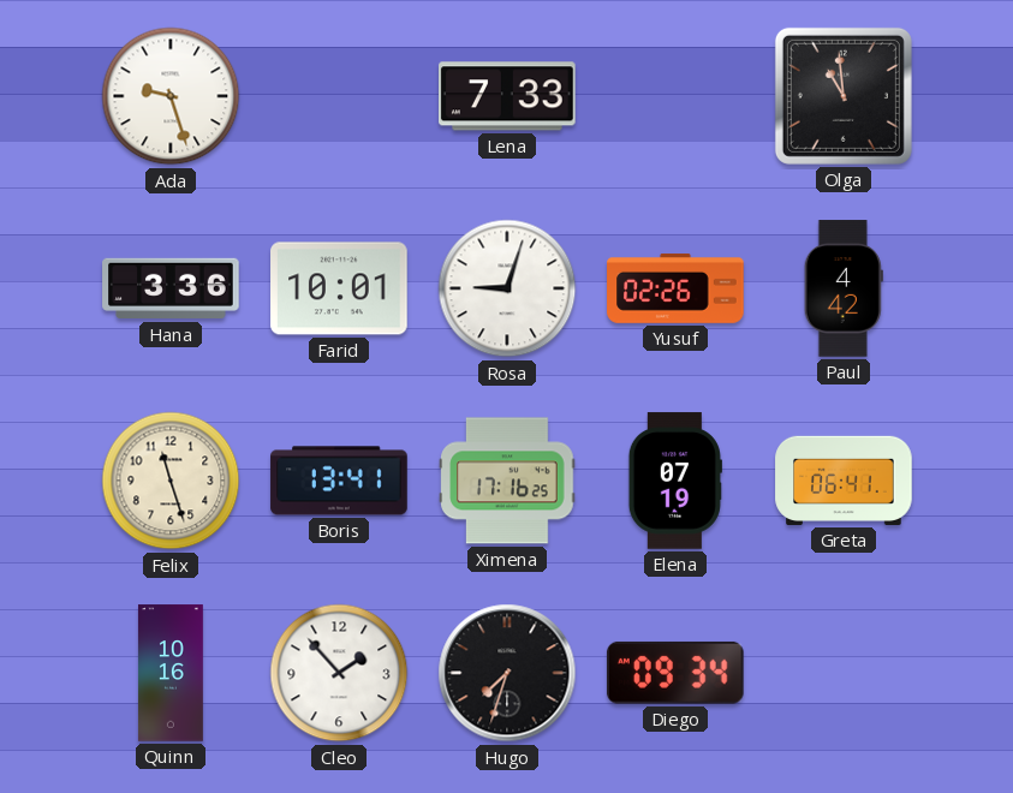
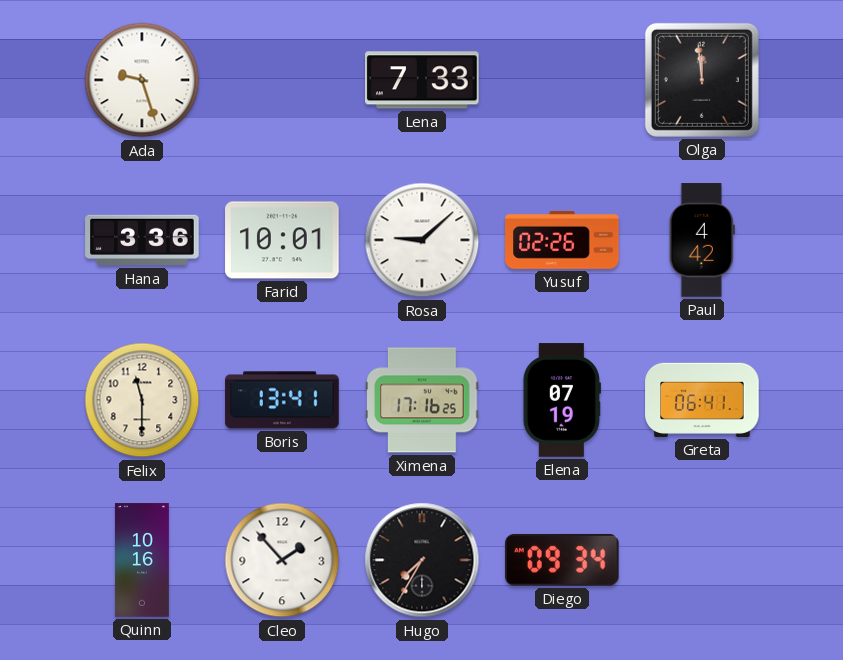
Olga: 10:59 -> 11:59 (702, 80)
Rosa: 9:03 -> 9:08 (422, 240)
Felix: 11:27 -> 11:30 (142, 400)
Hugo: 7:33 -> 7:35 (422, 560)
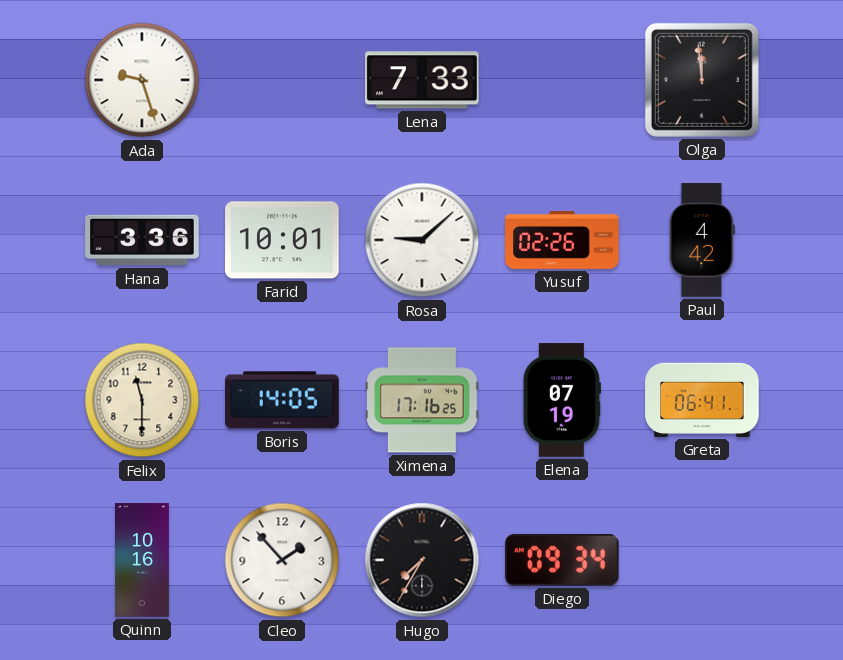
Boris: 13:41 -> 14:05 (282, 400)
